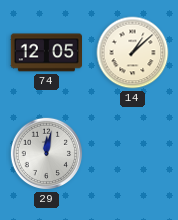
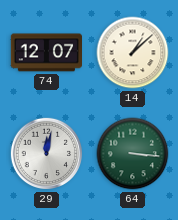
74: 12:05 -> 12:07 (46, 53)
64: none -> 3:16 (133, 154)
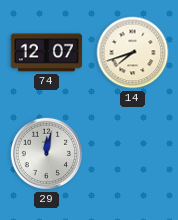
14: 1:08 -> 7:42 (133, 53)
64: 3:16 -> none (133, 154)
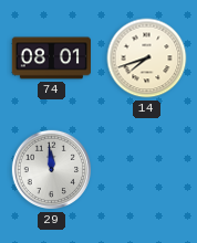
74: 12:07 -> 08:01 (51, 59)
29: 12:02 -> 11:59 (52, 170)
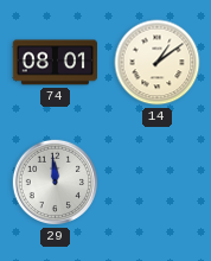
14: 7:42 -> 1:09 (158, 63)
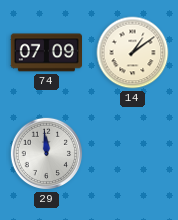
74: 08:01 -> 07:09 (46, 53)
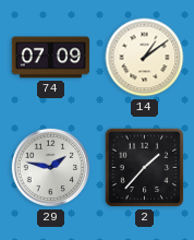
29: 11:59 -> 1:47 (51, 168)
2: none -> 1:37 (145, 168)
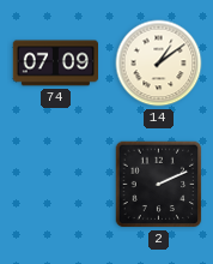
29: 1:47 -> none (51, 168)
2: 1:37 -> 2:11 (159, 185)
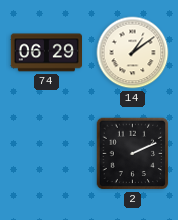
74: 07:09 -> 06:29 (46, 53)
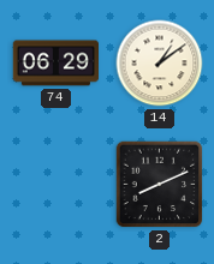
2: 2:11 -> 8:11 (160, 185)
